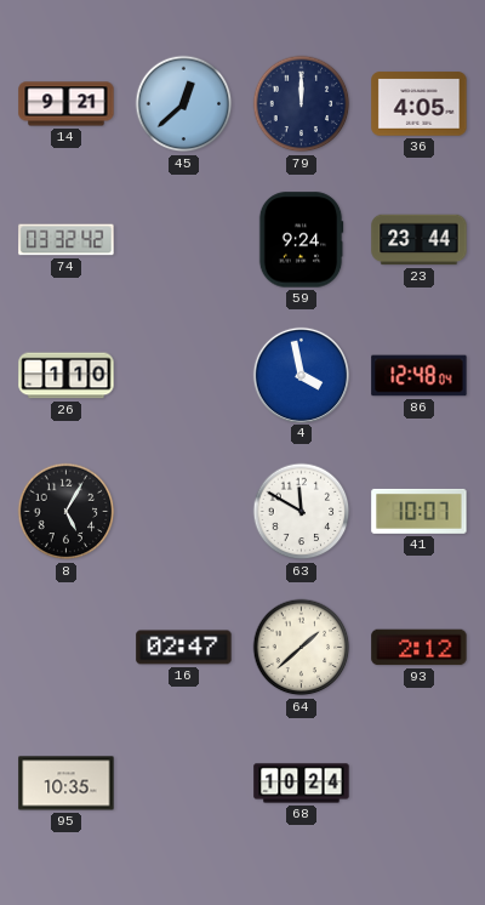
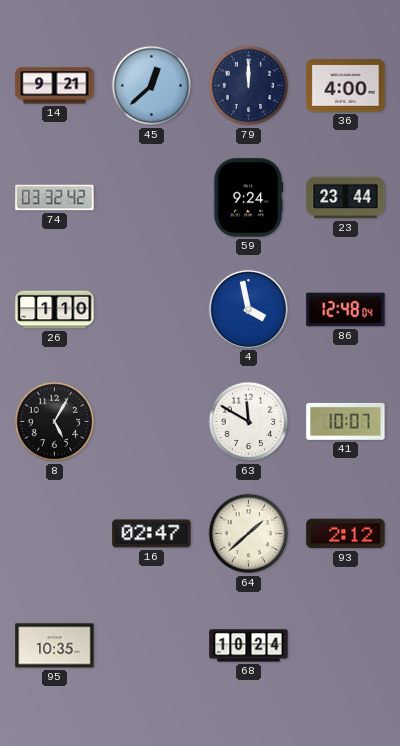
36: 4:05 -> 4:00 (346, 86)
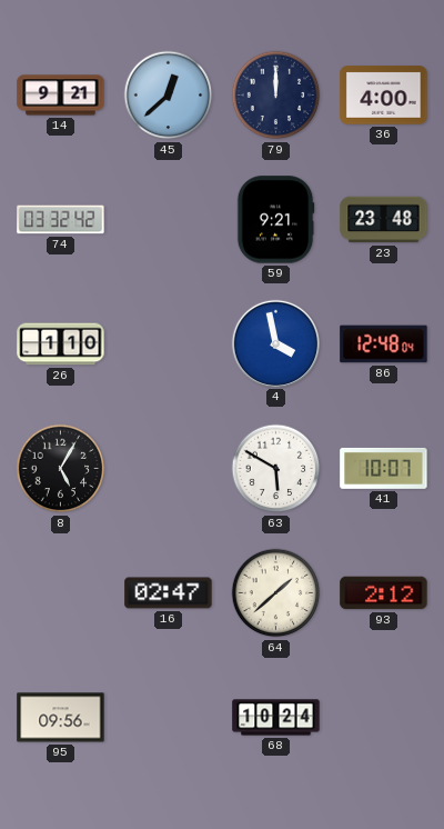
59: 9:24 -> 9:21 (275, 220)
23: 23:44 -> 23:48 (384, 220)
63: 11:50 -> 5:50 (276, 469)
95: 10:35 -> 09:56 (61, 718)
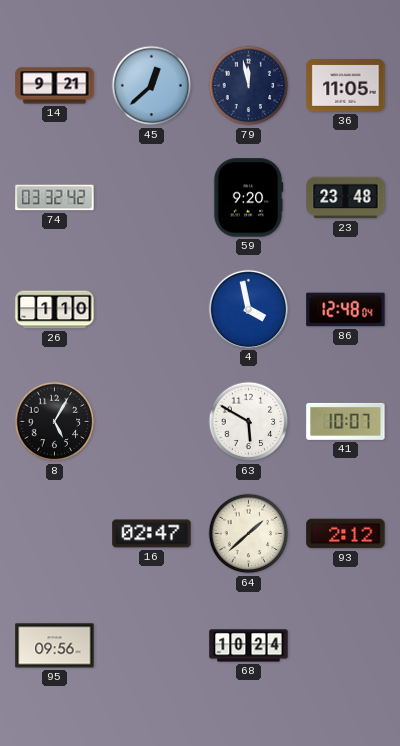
79: 12:00 -> 11:58 (249, 86)
36: 4:00 -> 11:05 (346, 86)
59: 9:21 -> 9:20 (248, 198)
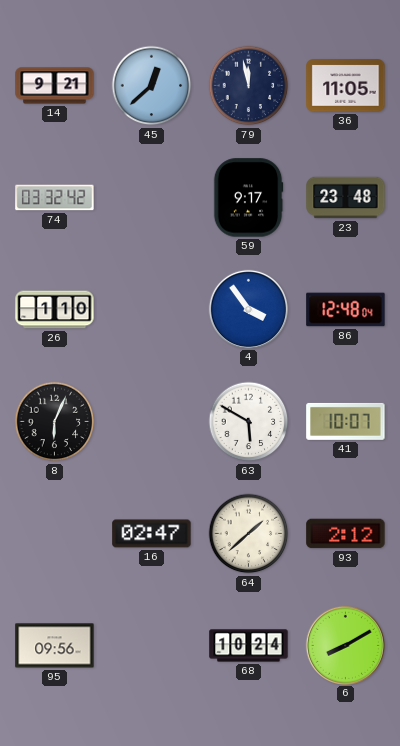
59: 9:20 -> 9:17 (248, 198)
4: 3:58 -> 3:54 (248, 309)
8: 5:05 -> 6:04 (55, 422)
6: none -> 8:10 (345, 645)
